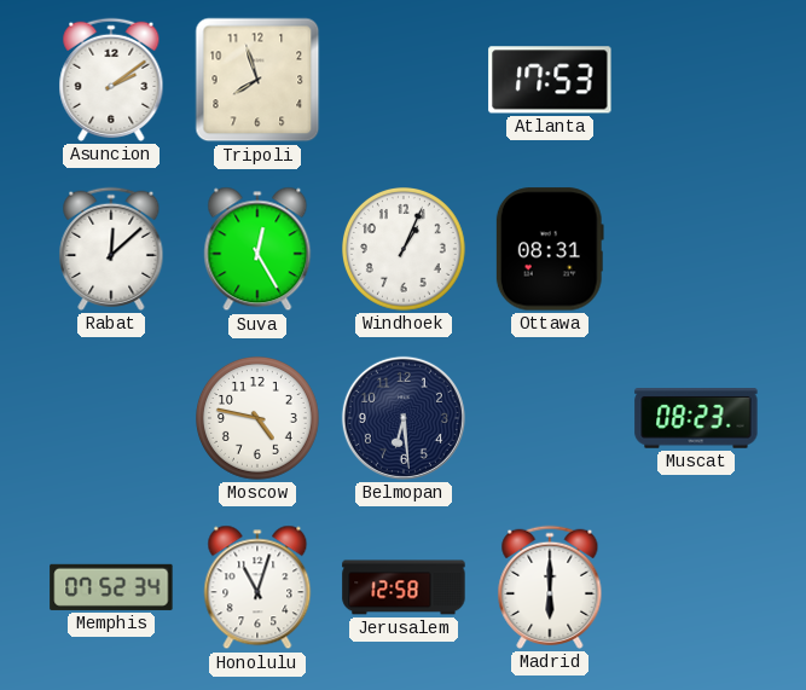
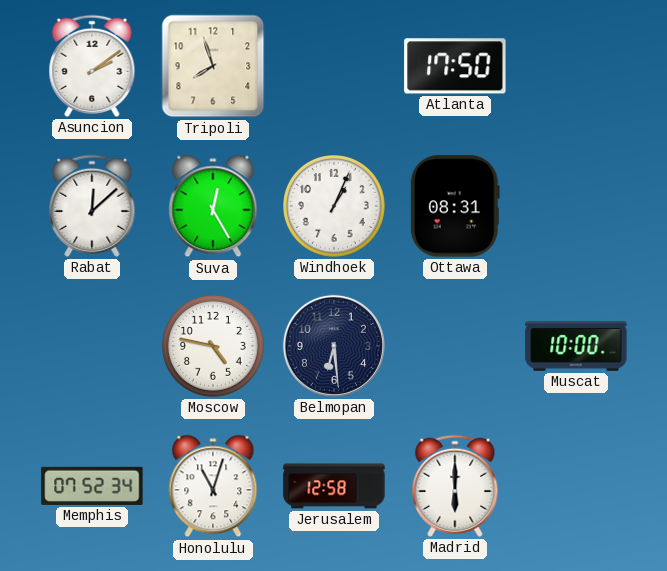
Atlanta: 17:53 -> 17:50 (455, 66)
Muscat: 08:23 -> 10:00 (576, 347)
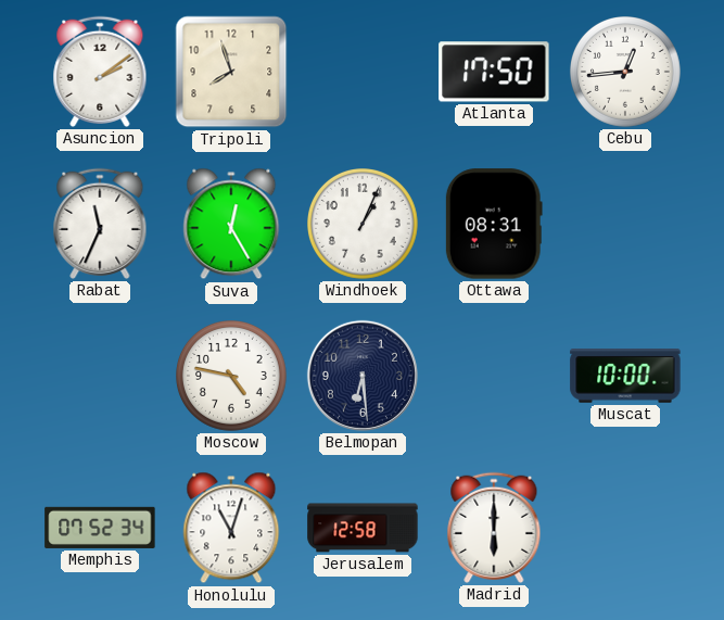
Cebu: none -> 12:44 (626, 73)
Rabat: 12:08 -> 11:34 (100, 224)
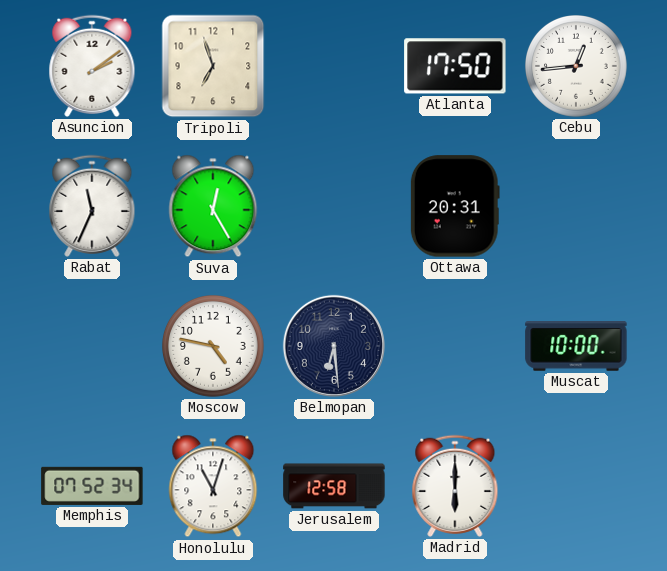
Tripoli: 7:57 -> 6:57 (213, 66)
Windhoek: 1:04 -> none (364, 225)
Ottawa: 08:31 -> 20:31 (455, 206)
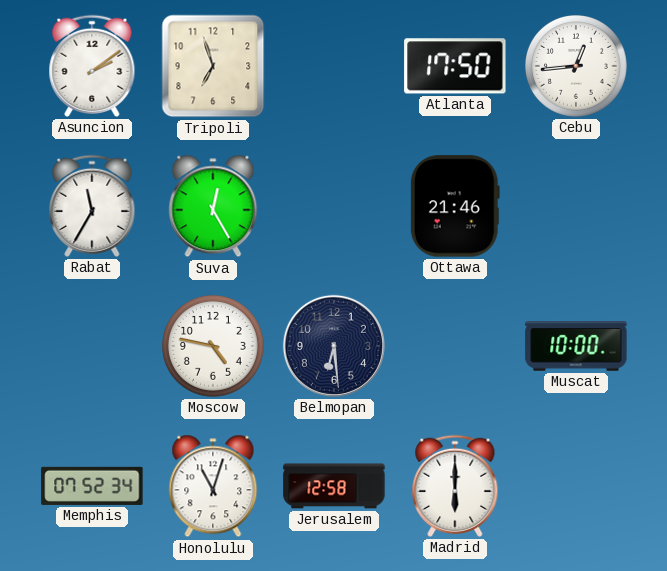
Rabat: 11:34 -> 11:35 (92, 206)
Ottawa: 20:31 -> 21:46 (455, 206)
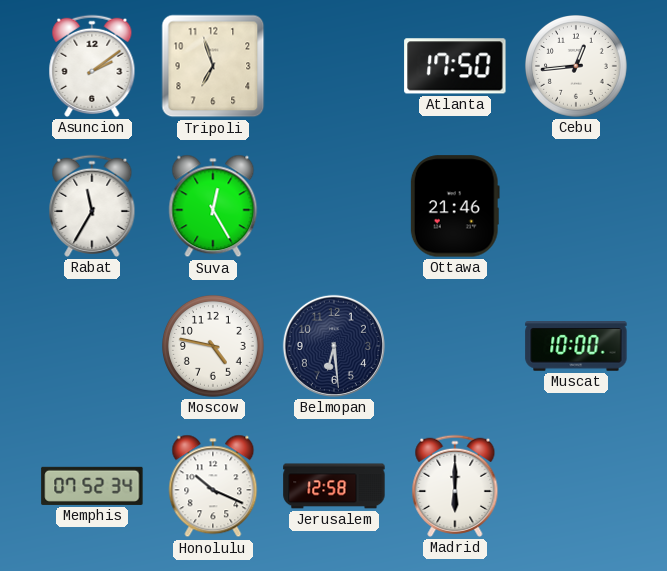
Honolulu: 11:03 -> 10:19 (213, 486)
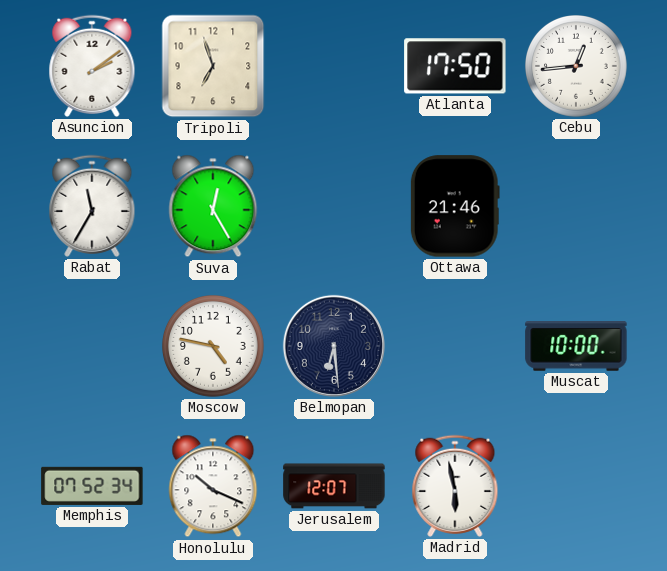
Jerusalem: 12:58 -> 12:07 (334, 486)
Madrid: 6:00 -> 5:58 (455, 486)
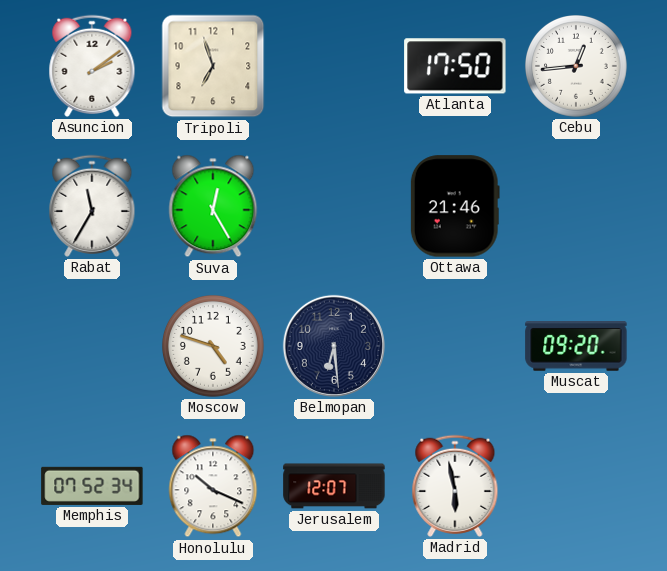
Moscow: 4:47 -> 4:48 (214, 347)
Muscat: 10:00 -> 09:20 (576, 347)
